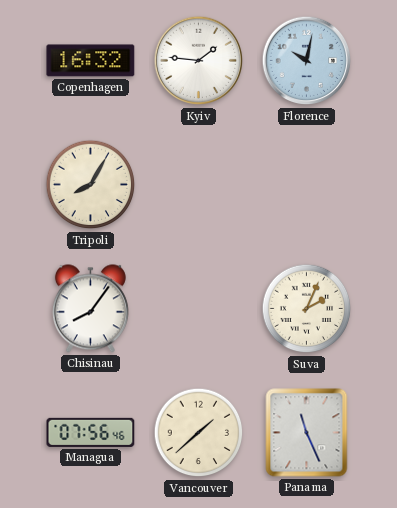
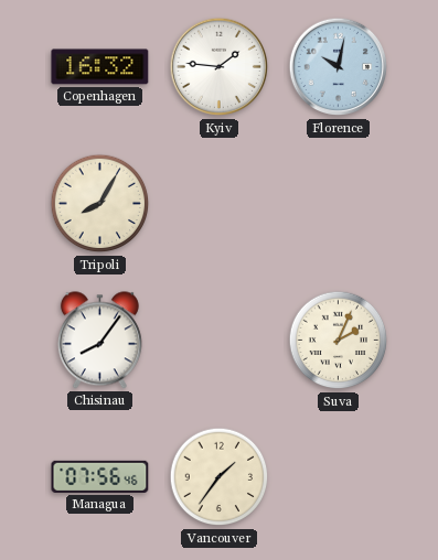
Vancouver: 1:38 -> 1:36 (220, 477)
Panama: 11:26 -> none (307, 433)
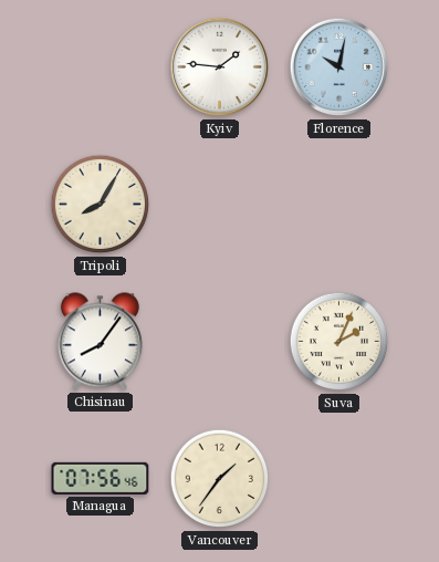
Copenhagen: 16:32 -> none (100, 67)
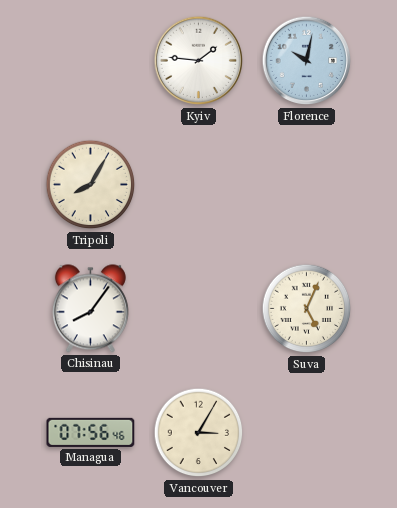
Suva: 2:04 -> 5:04 (307, 309)
Vancouver: 1:36 -> 3:05 (199, 433)
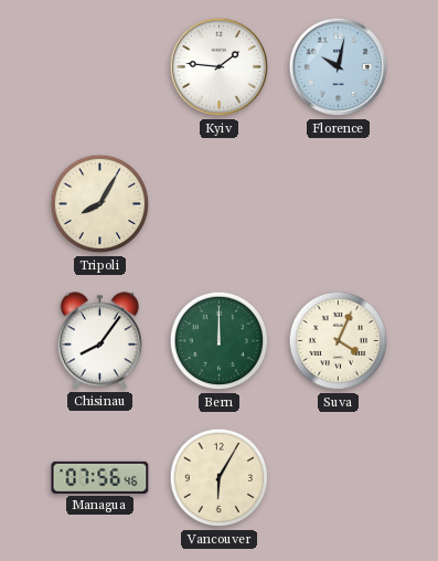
Bern: none -> 12:00 (220, 341)
Suva: 5:04 -> 4:04 (339, 341)
Vancouver: 3:05 -> 6:05 (220, 478)
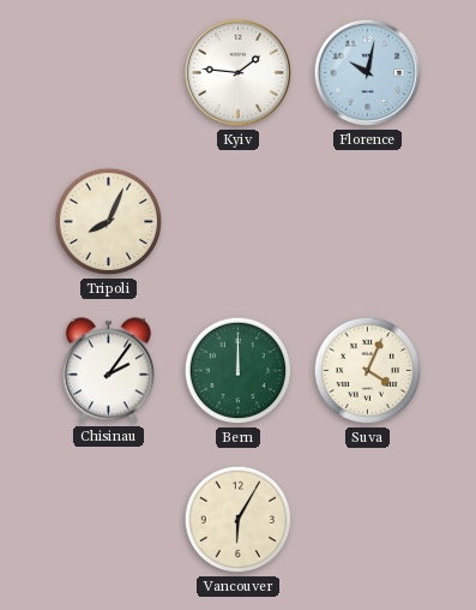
Tripoli: 8:05 -> 8:04 (109, 222)
Chisinau: 8:06 -> 2:06 (108, 371)
Managua: 07:56 -> none (100, 477)
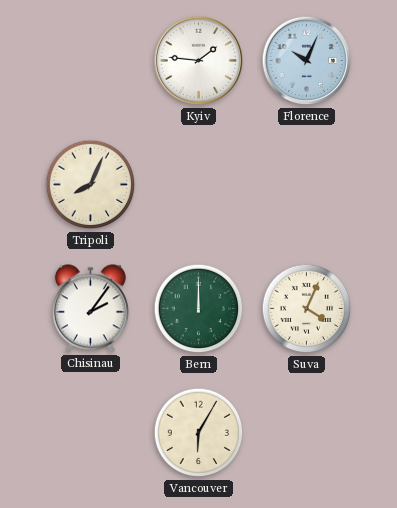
Florence: 10:02 -> 10:04 (307, 61)
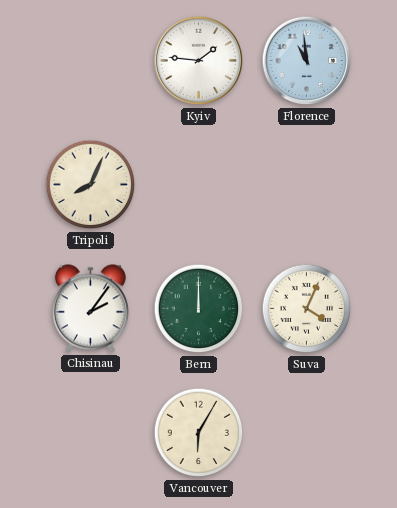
Florence: 10:04 -> 10:59 (307, 61)
